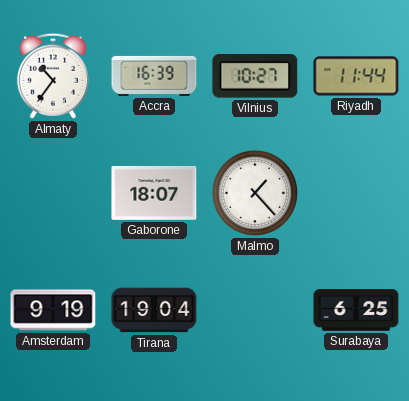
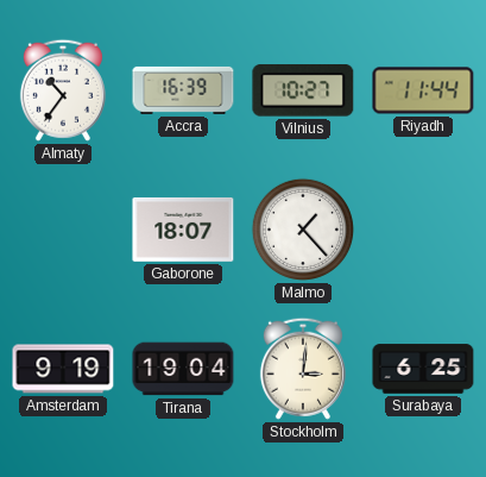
Stockholm: none -> 3:01 (303, 369)
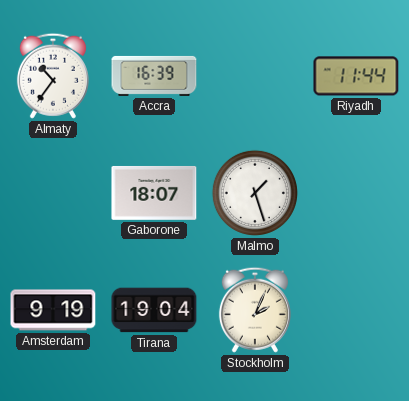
Vilnius: 10:27 -> none (303, 90)
Malmo: 1:23 -> 1:27 (255, 193)
Stockholm: 3:01 -> 2:04 (255, 310)
Surabaya: 6:25 -> none (423, 369)
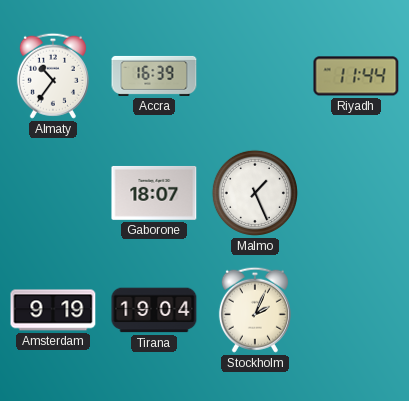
Malmo: 1:27 -> 1:26 (255, 193)
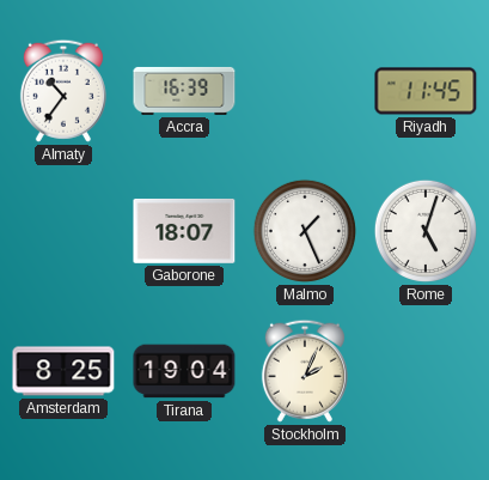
Riyadh: 11:44 -> 11:45 (426, 91)
Rome: none -> 5:03 (426, 231)
Amsterdam: 9:19 -> 8:25 (63, 371)
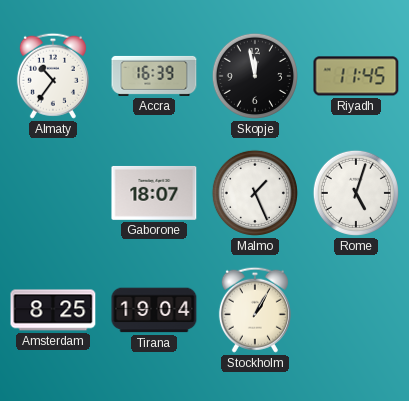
Skopje: none -> 11:58 (255, 76)
Stockholm: 2:04 -> 1:05 (255, 310)
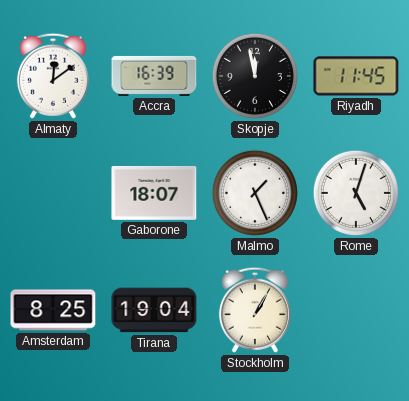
Almaty: 10:36 -> 12:09 (53, 76)
